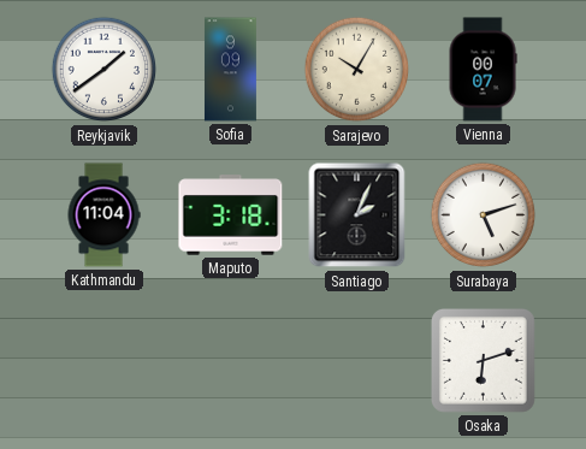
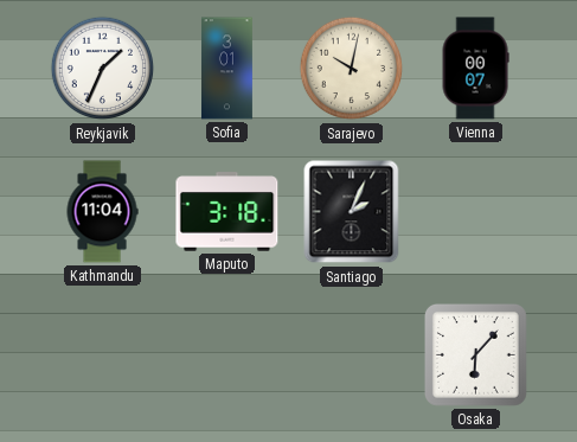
Reykjavik: 1:39 -> 1:34 (103, 69)
Sofia: 9:09 -> 3:01 (226, 69)
Sarajevo: 10:05 -> 10:02 (352, 69)
Surabaya: 5:12 -> none (484, 215)
Osaka: 6:12 -> 6:07 (476, 355)
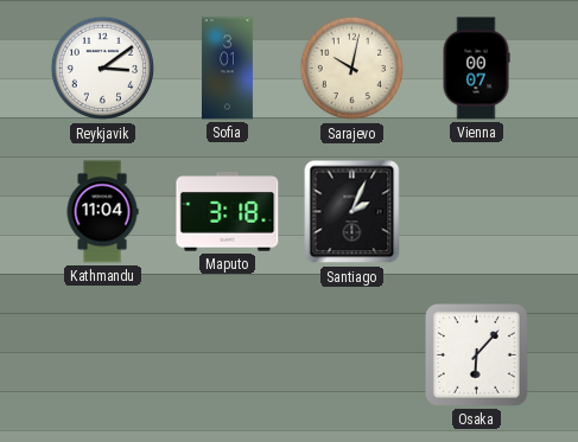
Reykjavik: 1:34 -> 3:09 (103, 69)
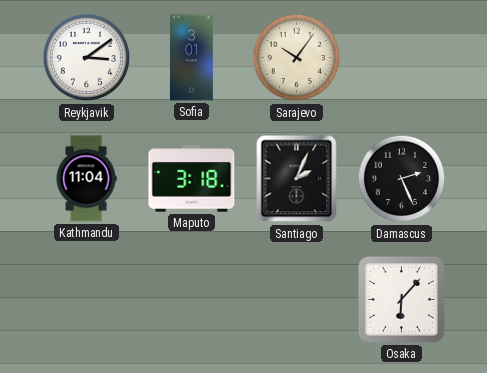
Sarajevo: 10:02 -> 10:06 (297, 58)
Vienna: 00:07 -> none (476, 69)
Damascus: none -> 2:26 (402, 179)
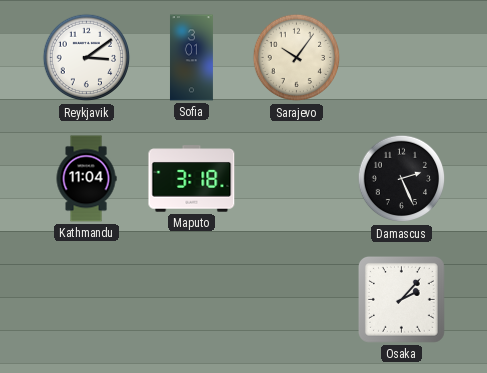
Santiago: 2:04 -> none (297, 179)
Osaka: 6:07 -> 2:07 (402, 300)
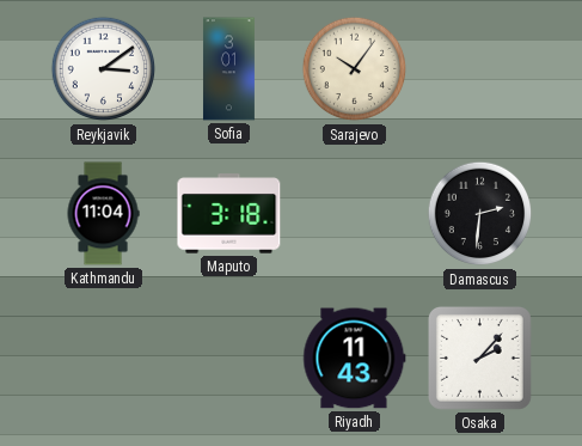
Damascus: 2:26 -> 2:31 (480, 214)
Riyadh: none -> 11:43 (355, 359)
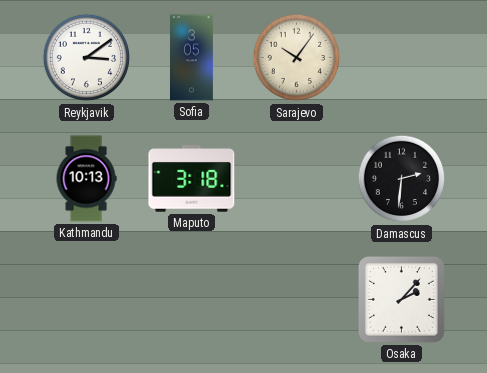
Sofia: 3:01 -> 3:05 (191, 58)
Kathmandu: 11:04 -> 10:13 (86, 179)
Riyadh: 11:43 -> none (355, 359)
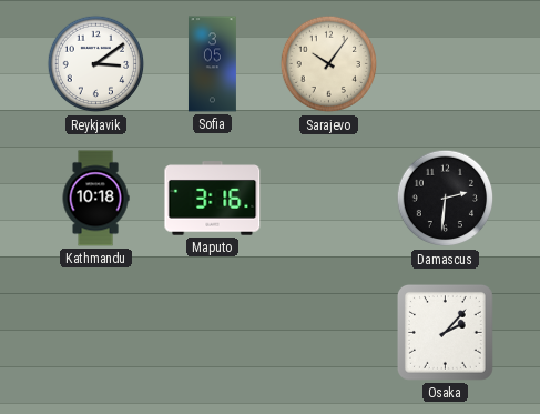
Kathmandu: 10:13 -> 10:18 (95, 199)
Maputo: 3:18 -> 3:16 (213, 199)
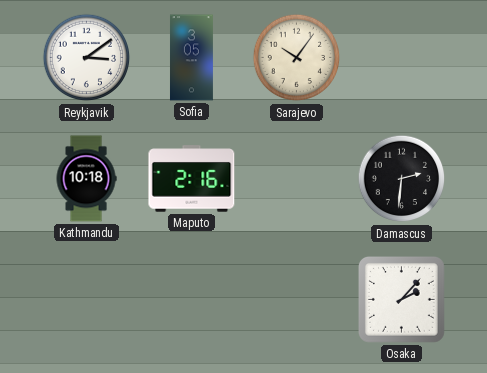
Maputo: 3:16 -> 2:16 (192, 179)
